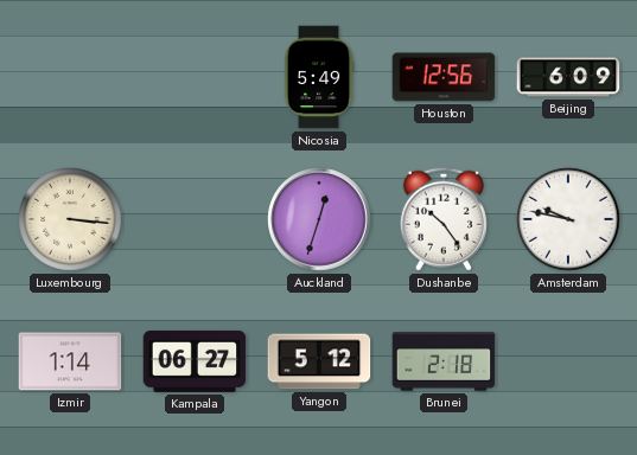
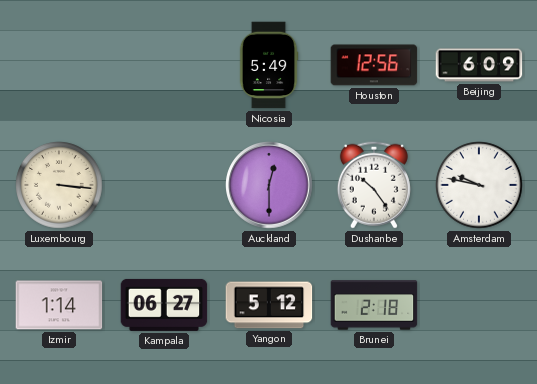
Auckland: 12:33 -> 12:30 (269, 185)
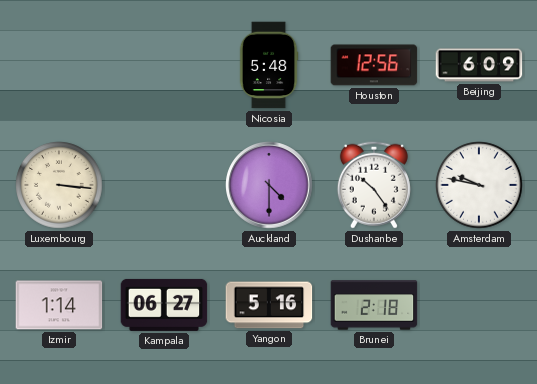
Nicosia: 5:49 -> 5:48 (269, 65)
Auckland: 12:30 -> 4:30 (269, 185)
Yangon: 5:12 -> 5:16 (269, 305)
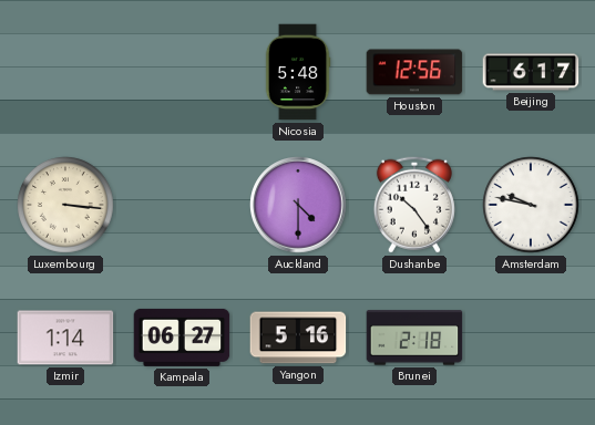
Beijing: 6:09 -> 6:17 (531, 72)
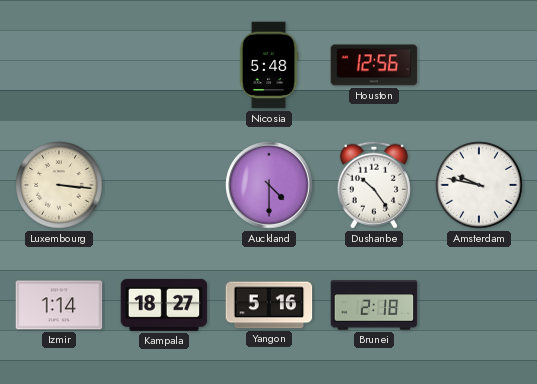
Beijing: 6:17 -> none (531, 72)
Kampala: 06:27 -> 18:27 (164, 305)
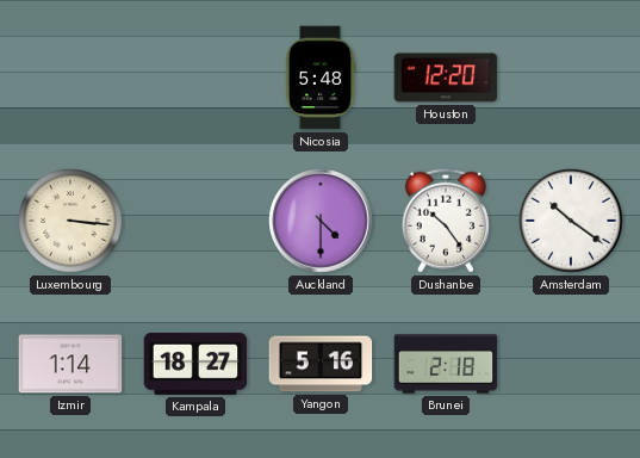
Houston: 12:56 -> 12:20 (446, 78)
Amsterdam: 9:47 -> 10:21 (571, 221)
